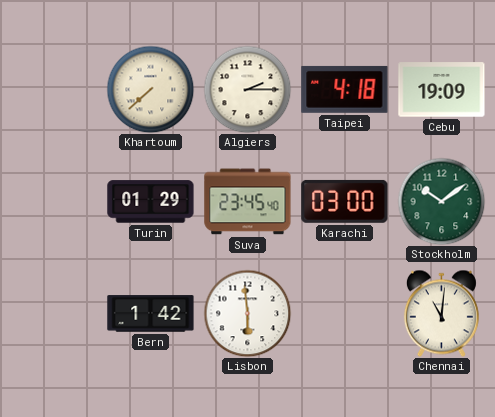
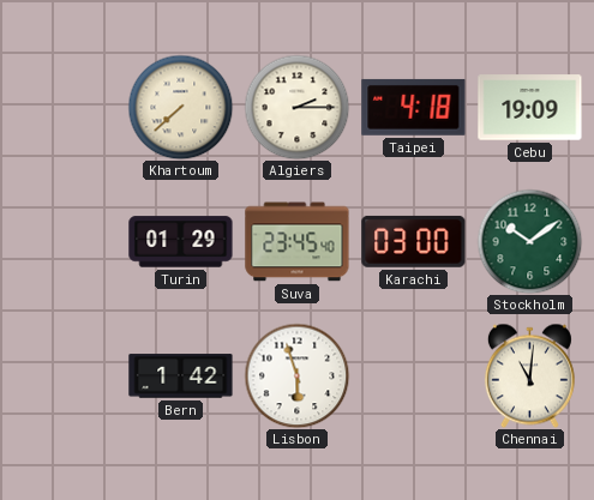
Lisbon: 5:59 -> 5:57 (296, 375)
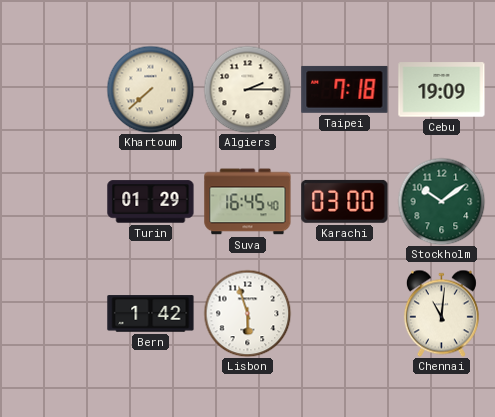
Taipei: 4:18 -> 7:18 (345, 89)
Suva: 23:45 -> 16:45 (248, 202)
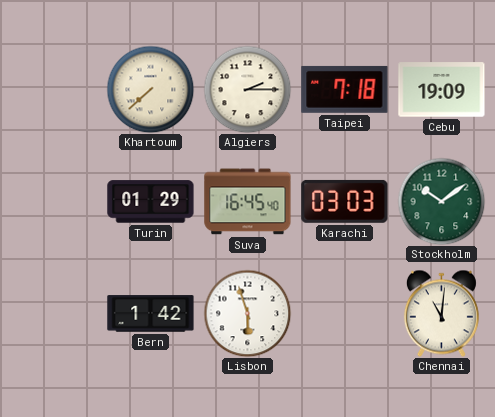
Karachi: 03:00 -> 03:03 (345, 201)
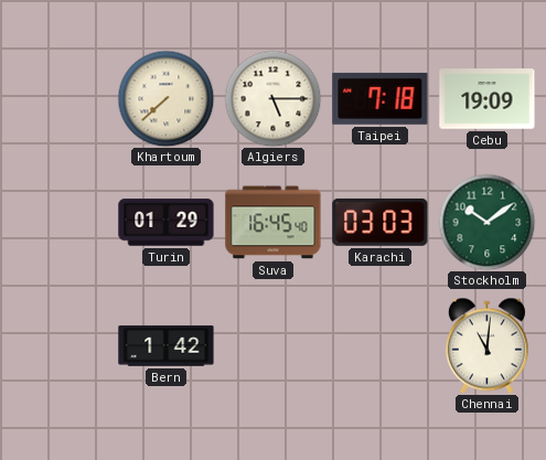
Algiers: 2:15 -> 5:15 (272, 98)
Lisbon: 5:57 -> none (247, 313)
